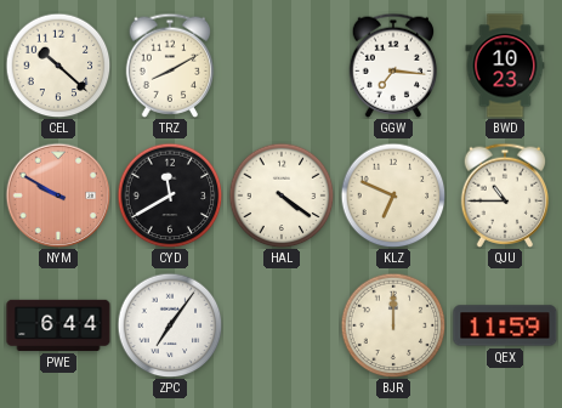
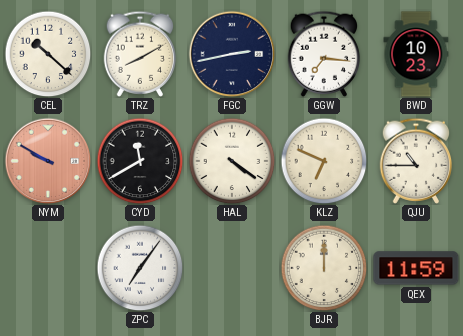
FGC: none -> 2:43 (232, 54)
PWE: 6:44 -> none (58, 325)
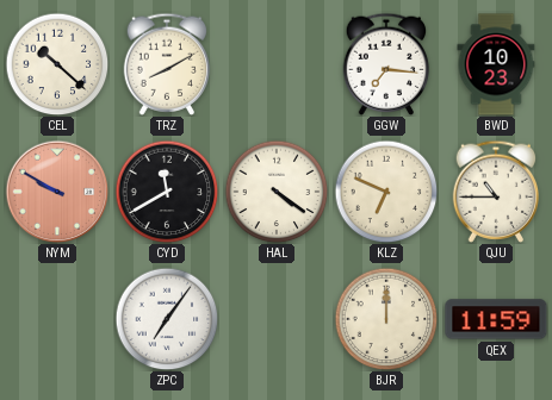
FGC: 2:43 -> none (232, 54)
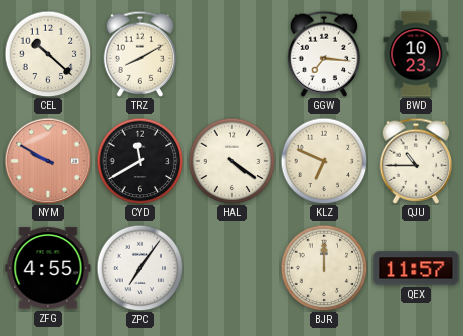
ZFG: none -> 4:55 (48, 268)
QEX: 11:59 -> 11:57 (416, 268)
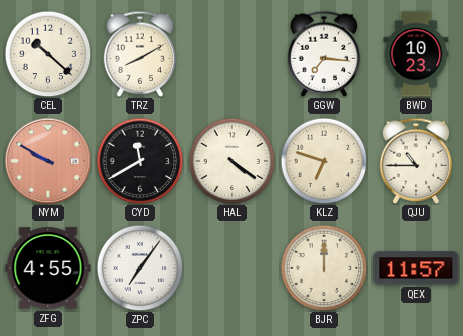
KLZ: 6:49 -> 6:48 (324, 161)
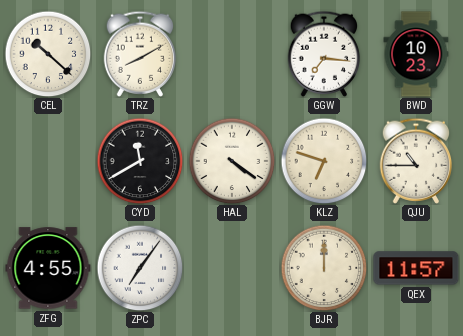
NYM: 9:50 -> none (48, 161)
